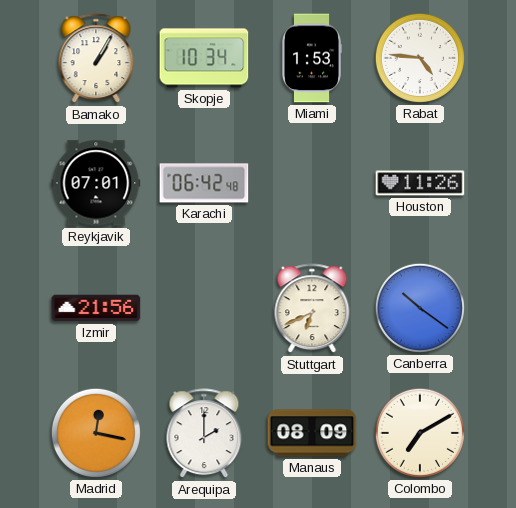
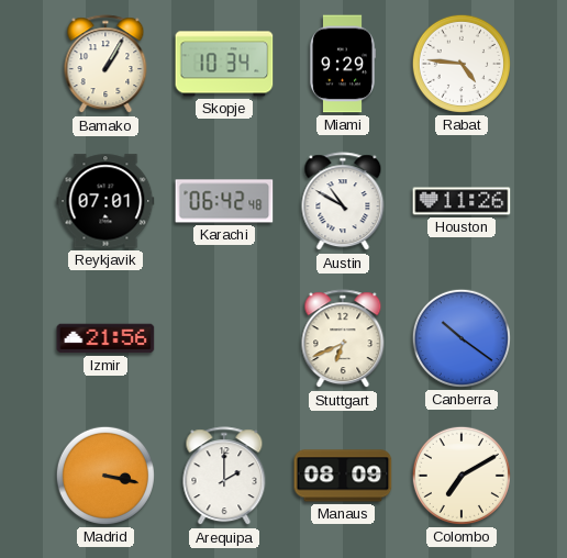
Miami: 1:53 -> 9:29 (342, 64)
Austin: none -> 10:50 (343, 202)
Madrid: 12:17 -> 3:17 (105, 476)
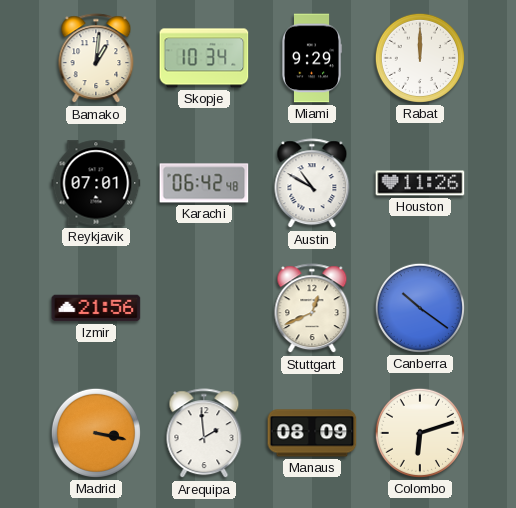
Bamako: 1:05 -> 1:01 (96, 59)
Rabat: 4:46 -> 12:00 (420, 58)
Stuttgart: 6:41 -> 12:41 (312, 309)
Arequipa: 2:00 -> 1:59 (204, 434)
Colombo: 7:10 -> 6:12 (420, 433)
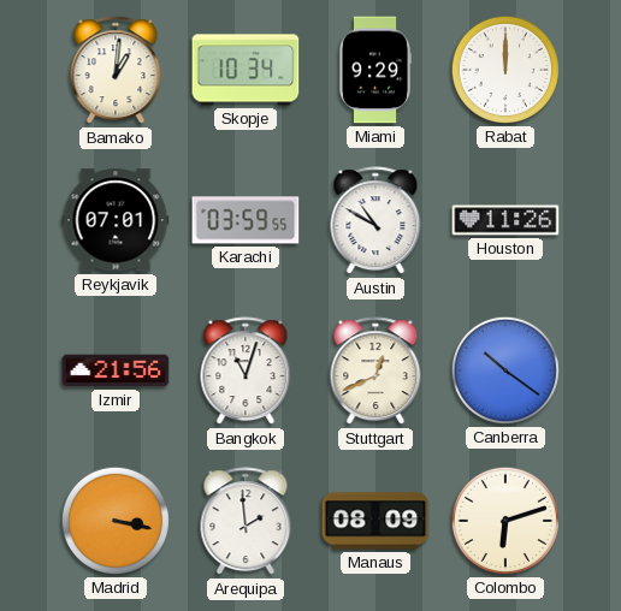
Karachi: 06:42 -> 03:59 (246, 220)
Bangkok: none -> 11:03 (246, 372)
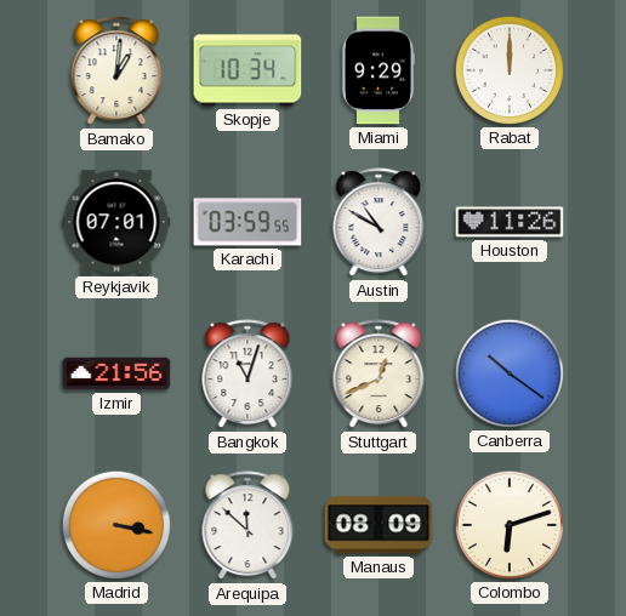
Arequipa: 1:59 -> 11:52 (247, 526)
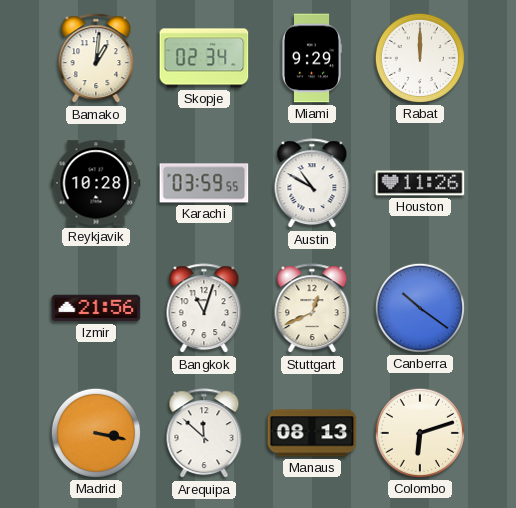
Skopje: 10:34 -> 02:34 (204, 58)
Reykjavik: 07:01 -> 10:28 (96, 183)
Manaus: 08:09 -> 08:13 (312, 433)
